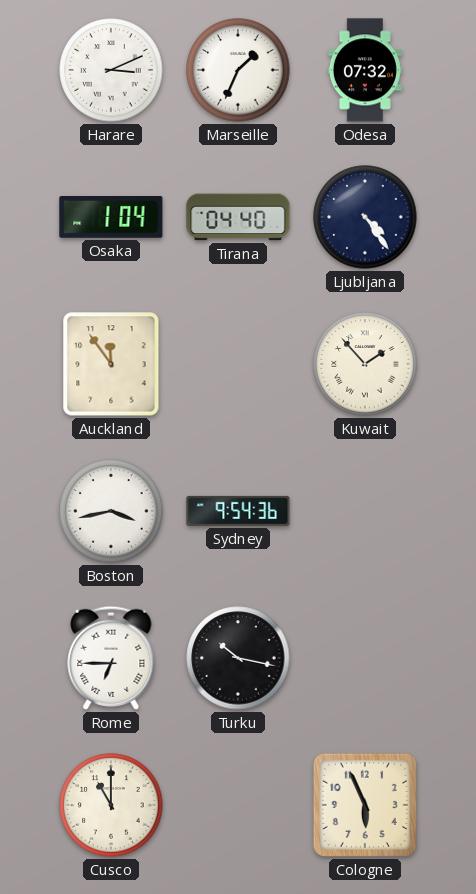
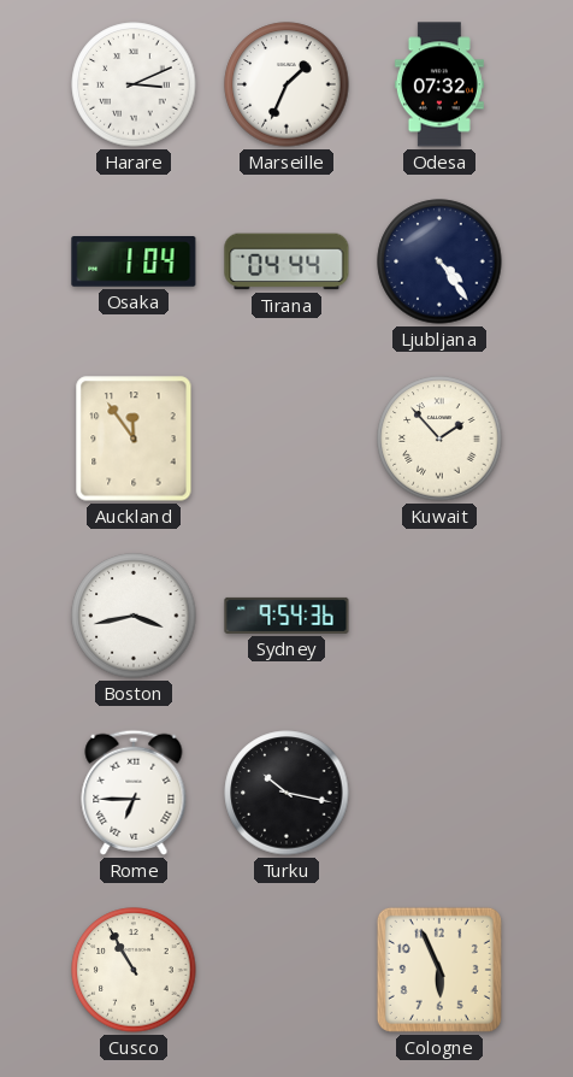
Tirana: 04:40 -> 04:44 (286, 261)
Cusco: 11:00 -> 10:55 (134, 970)
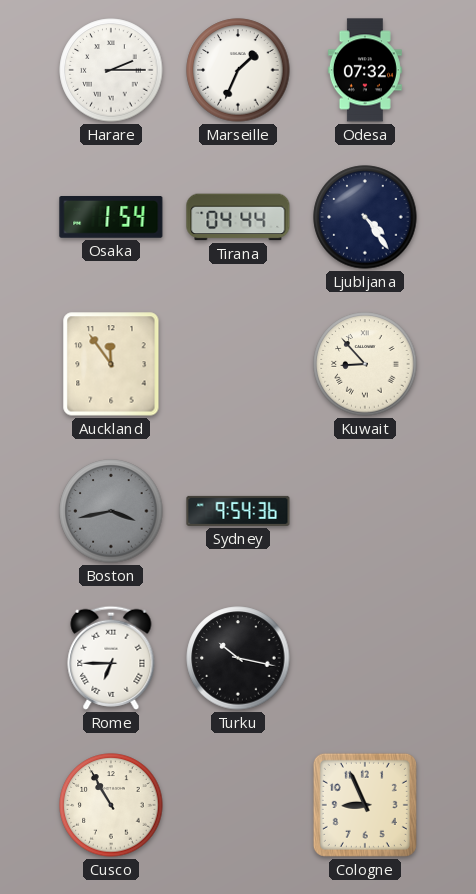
Harare: 3:11 -> 2:15 (111, 70)
Osaka: 1:04 -> 1:54 (111, 218)
Kuwait: 1:53 -> 8:53 (365, 364)
Boston dial: white -> grey (111, 511)
Cologne: 5:56 -> 8:56 (365, 805)
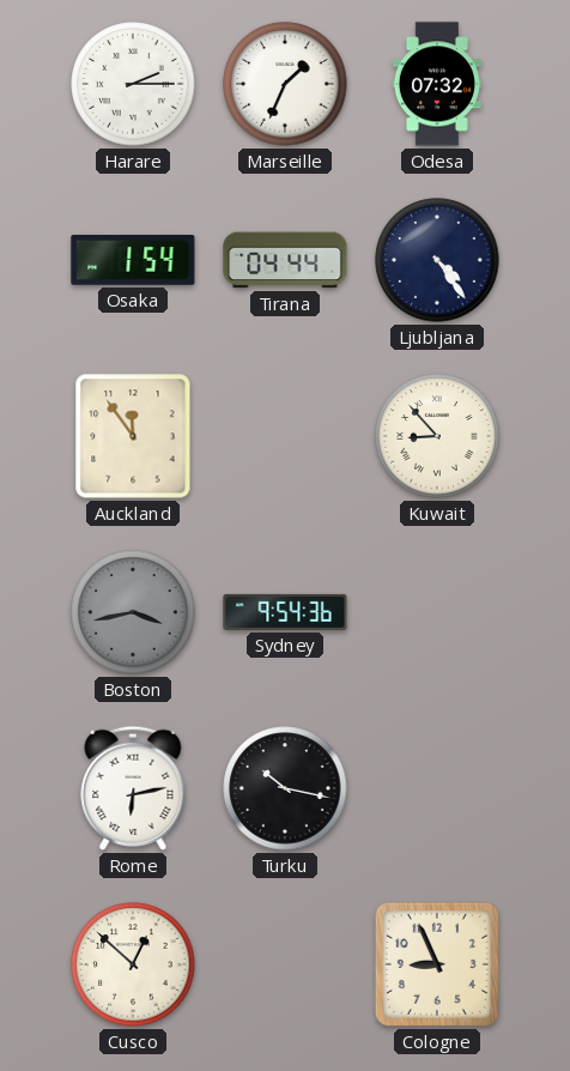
Rome: 6:45 -> 6:13 (133, 788)
Cusco: 10:55 -> 12:52 (133, 964)
